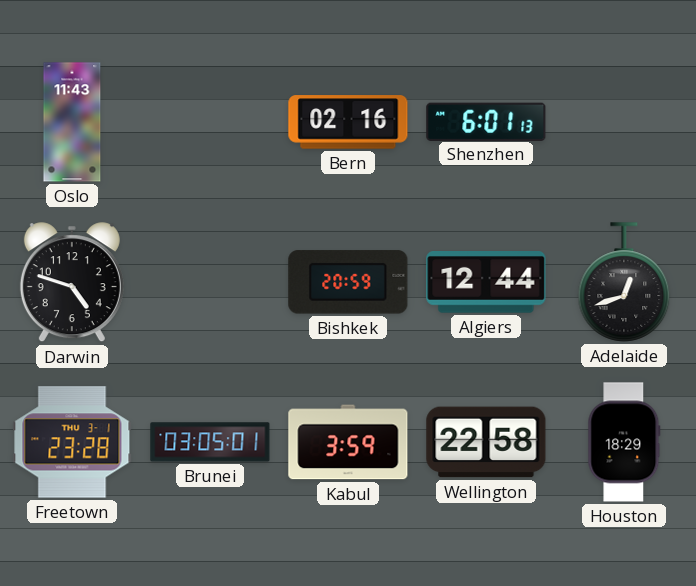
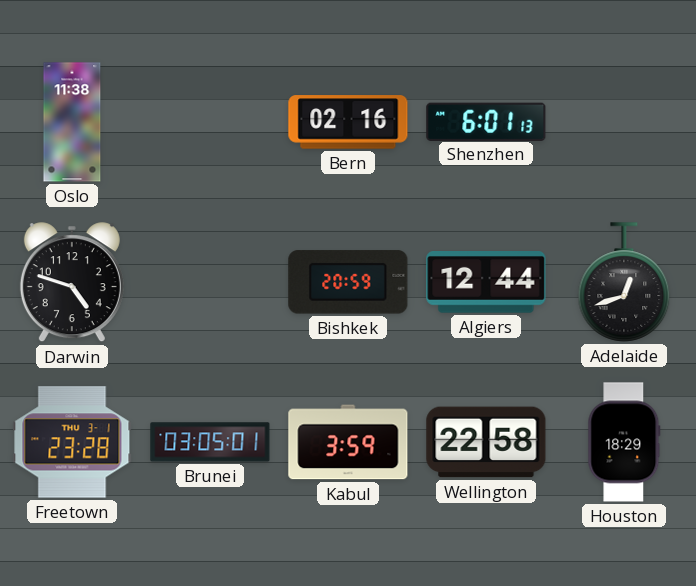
Oslo: 11:43 -> 11:38 (72, 122)
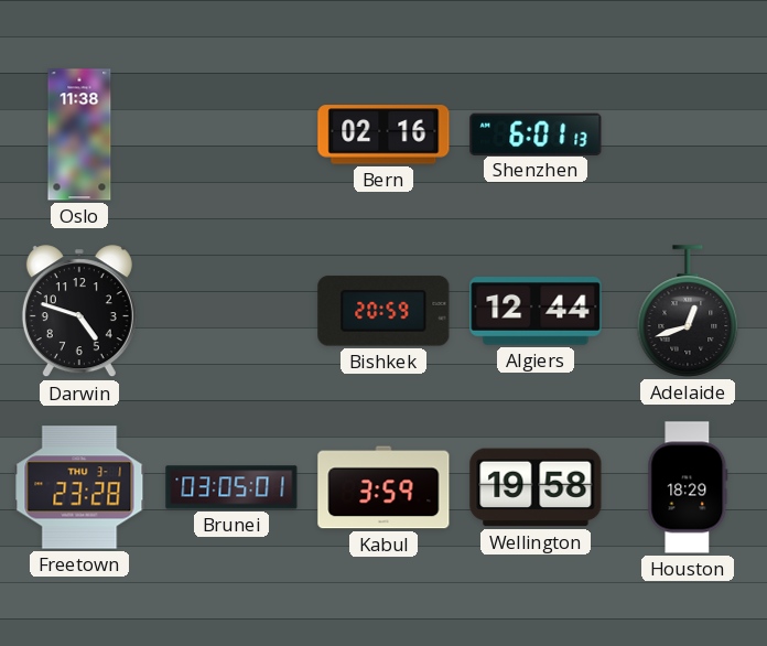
Wellington: 22:58 -> 19:58 (536, 487)
